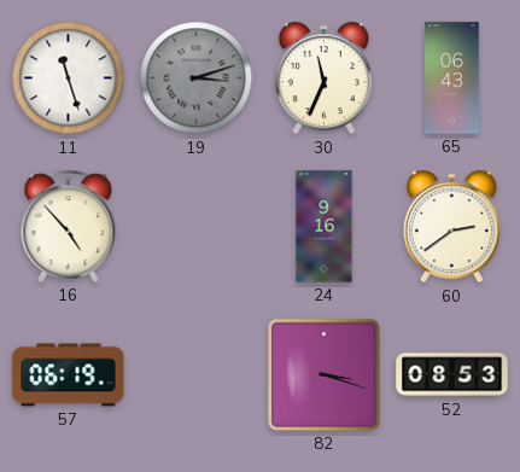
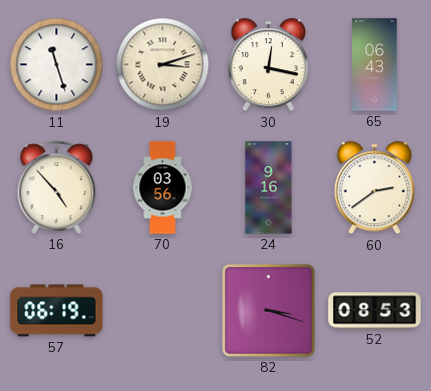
19 dial: grey -> cream (163, 65)
30: 11:34 -> 12:17 (268, 65)
70: none -> 03:56 (163, 188)
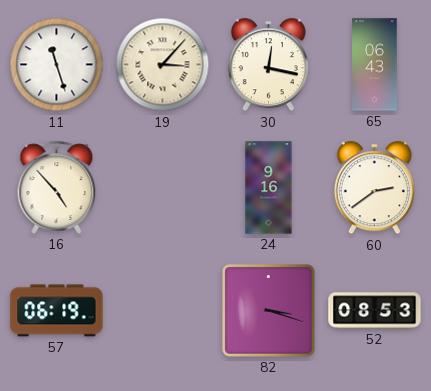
19: 3:12 -> 3:07 (163, 65)
70: 03:56 -> none (163, 188)
